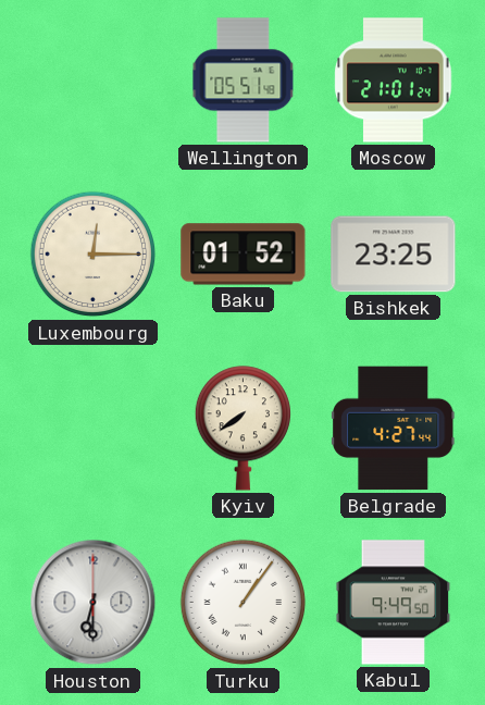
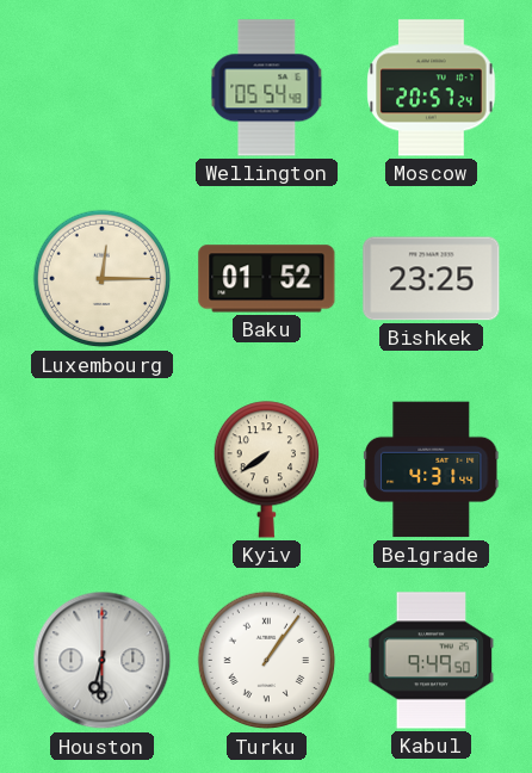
Wellington: 05:51 -> 05:54 (267, 88)
Moscow: 21:01 -> 20:57 (432, 88)
Belgrade: 4:27 -> 4:31 (432, 470)
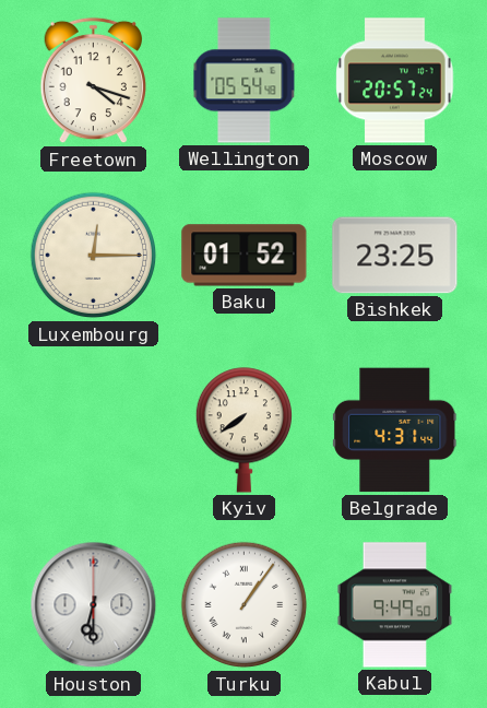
Freetown: none -> 4:18 (93, 81)
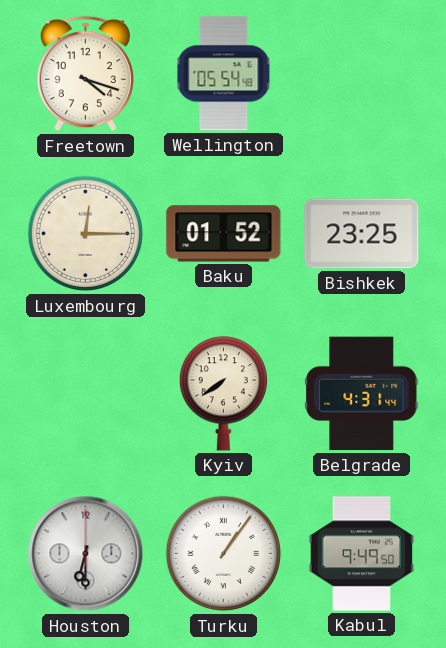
Moscow: 20:57 -> none (395, 81)
